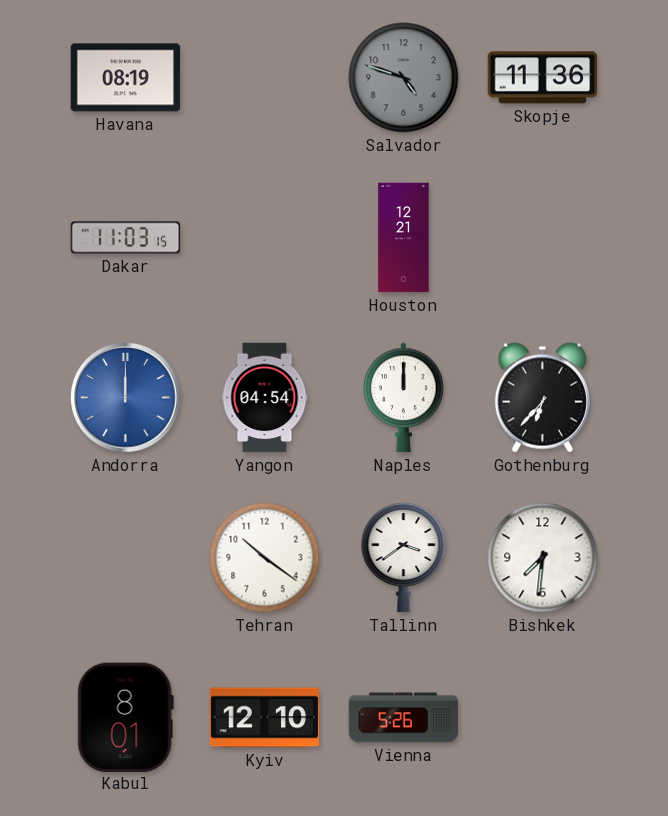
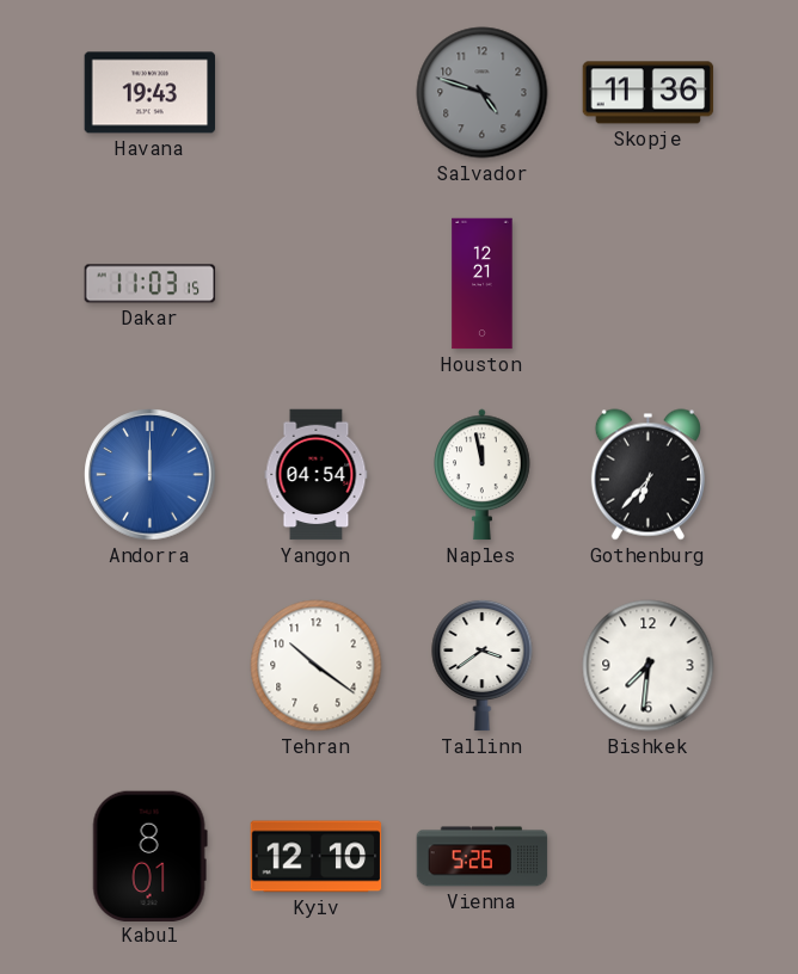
Havana: 08:19 -> 19:43 (151, 93)
Naples: 12:00 -> 11:58 (483, 475)
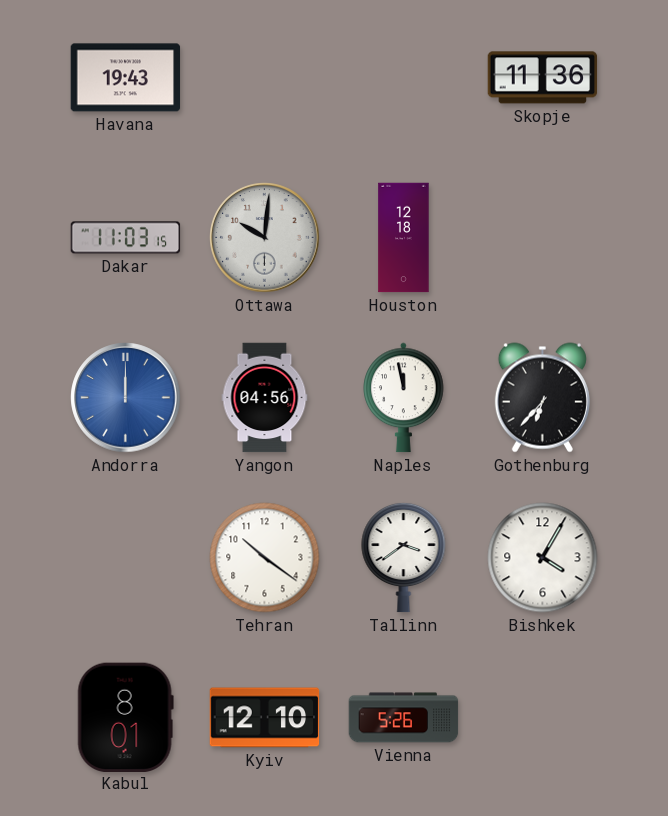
Salvador: 4:48 -> none (483, 93)
Ottawa: none -> 10:01 (265, 238)
Houston: 12:21 -> 12:18 (404, 238)
Yangon: 04:54 -> 04:56 (265, 398)
Bishkek: 7:31 -> 4:05 (543, 558)
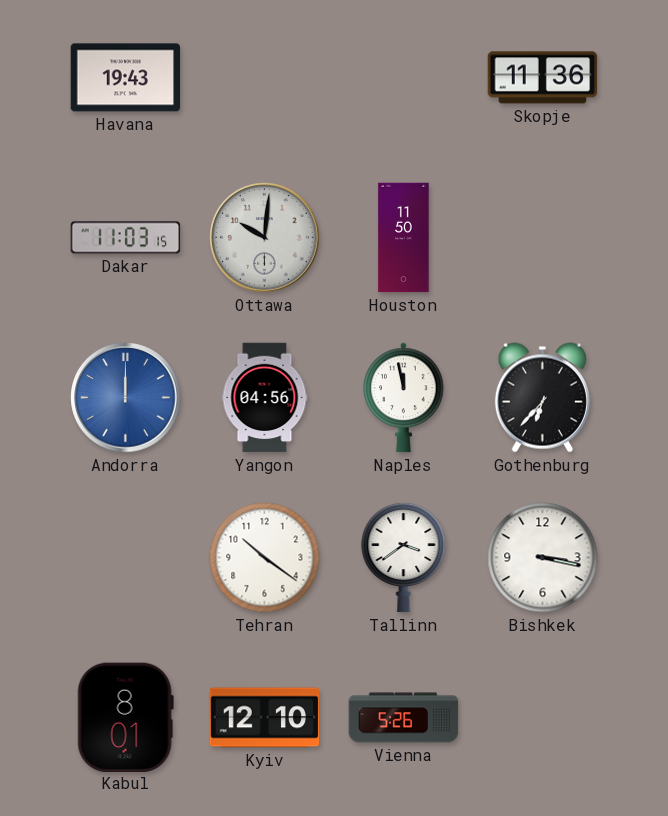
Houston: 12:18 -> 11:50 (404, 238)
Bishkek: 4:05 -> 3:17 (543, 558)
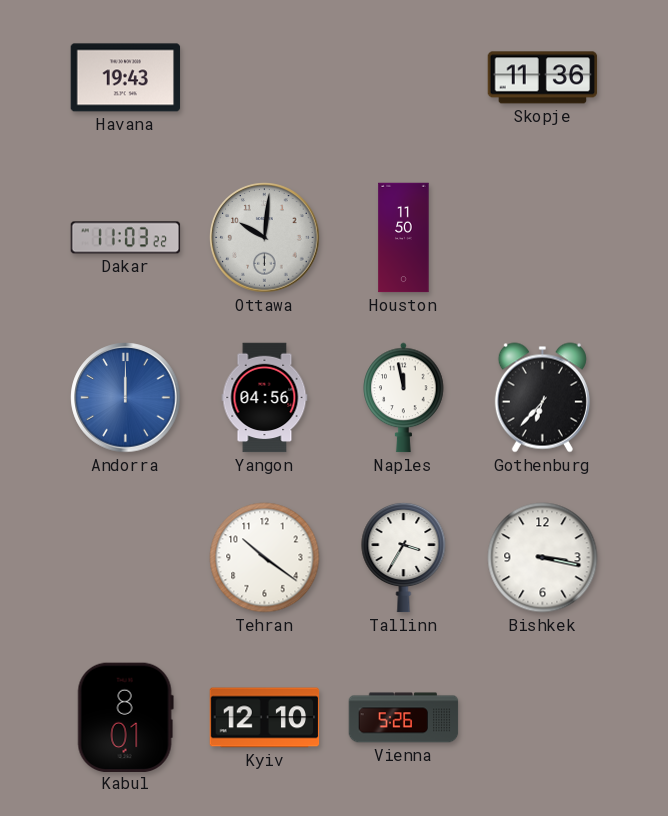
Dakar: 11:03:15 -> 11:03:22 (126, 238)
Tallinn: 3:39 -> 3:35 (404, 557)
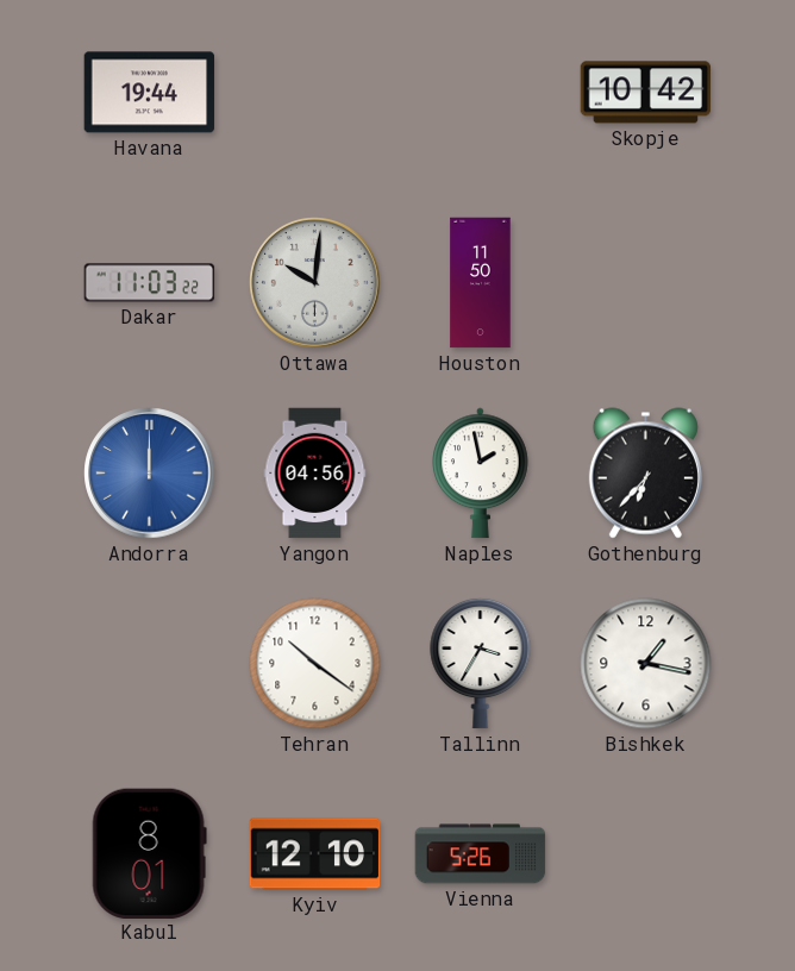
Havana: 19:43 -> 19:44 (150, 93)
Skopje: 11:36 -> 10:42 (646, 93)
Naples: 11:58 -> 1:58 (481, 474)
Bishkek: 3:17 -> 1:17 (646, 664)
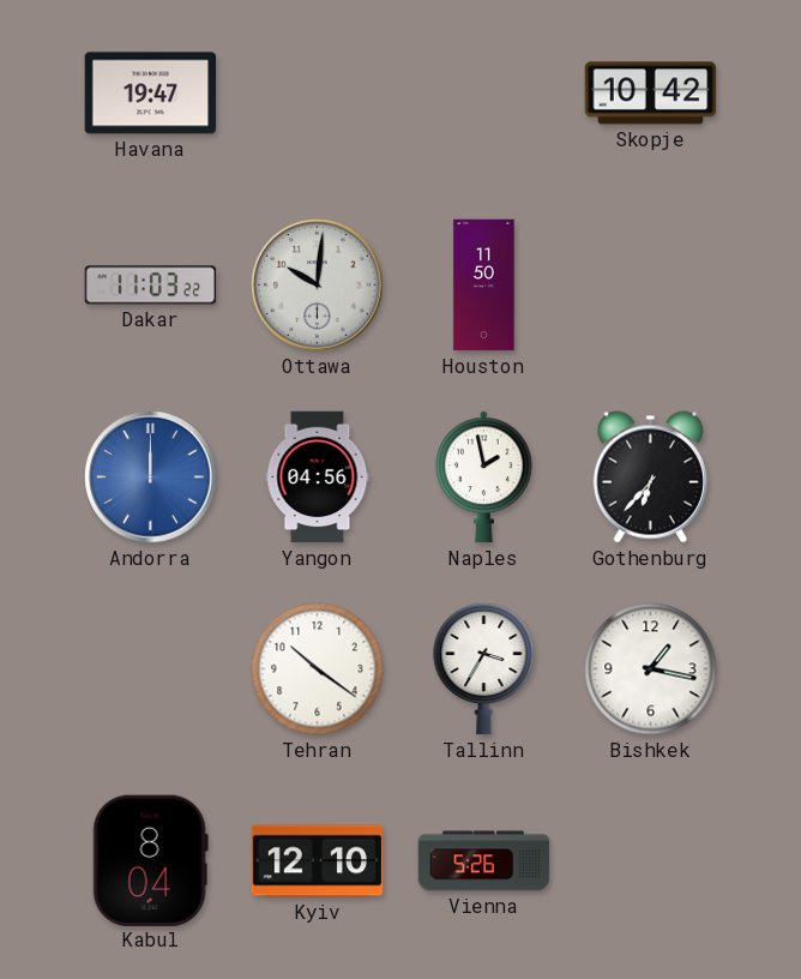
Havana: 19:44 -> 19:47 (151, 94)
Kabul: 8:01 -> 8:04 (150, 860)
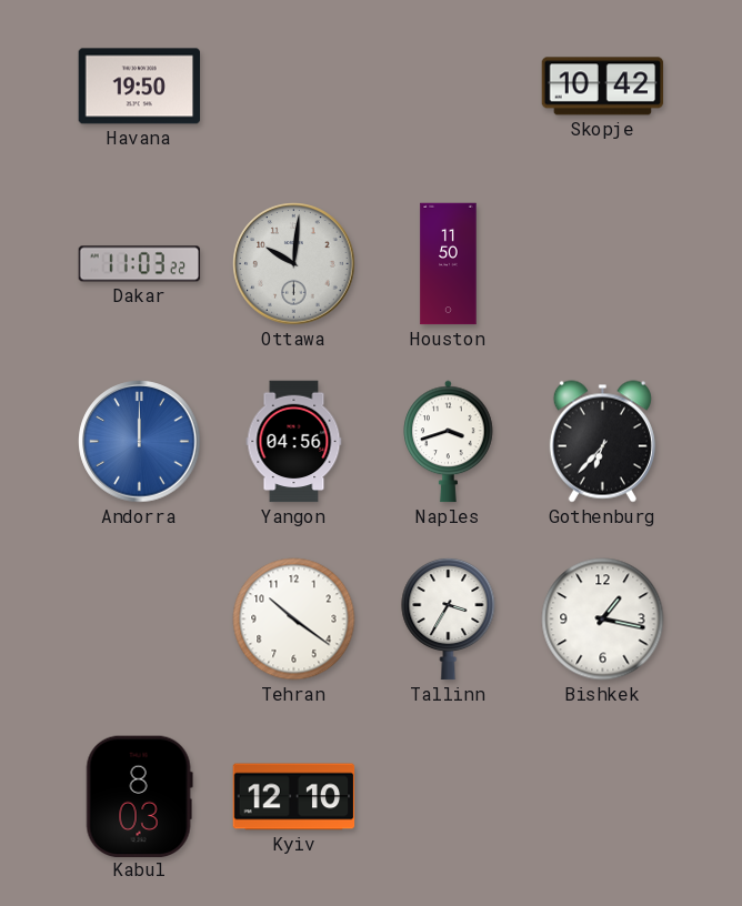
Havana: 19:47 -> 19:50 (140, 87)
Naples: 1:58 -> 3:42 (449, 442)
Kabul: 8:04 -> 8:03 (139, 796)
Vienna: 5:26 -> none (484, 861)
